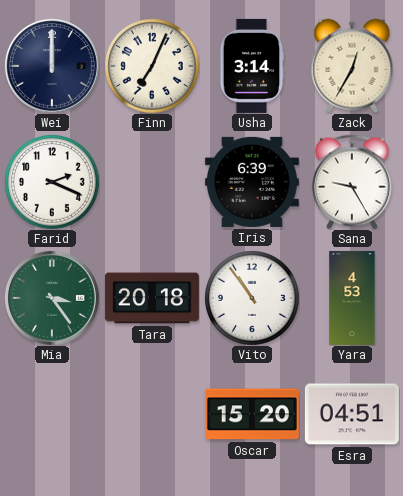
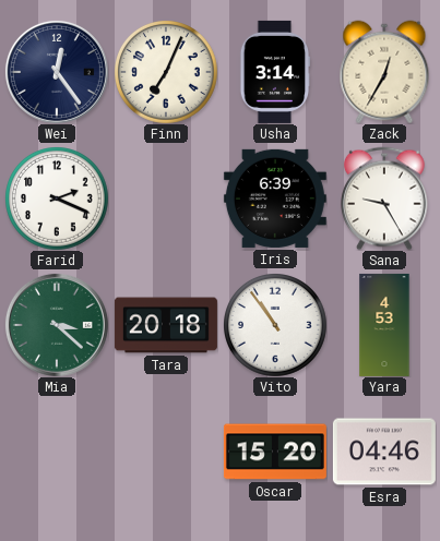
Wei: 12:00 -> 12:24 (57, 72)
Mia: 3:24 -> 3:22 (57, 325)
Esra: 04:51 -> 04:46 (384, 452)
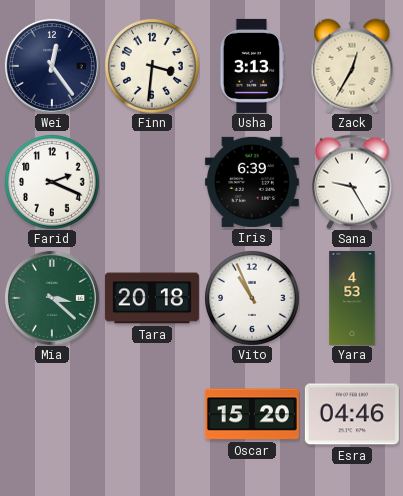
Finn: 7:04 -> 3:31 (152, 66)
Usha: 3:14 -> 3:13 (252, 66)
Vito: 10:54 -> 10:56 (252, 298)
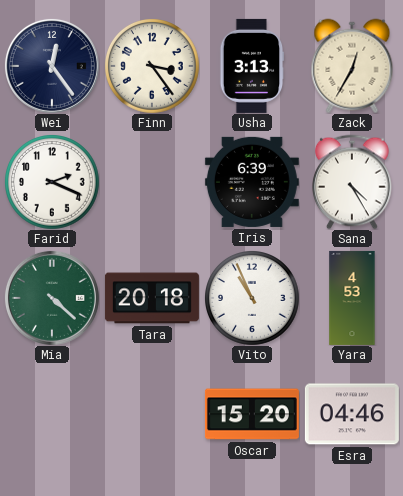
Finn: 3:31 -> 3:24 (152, 66)
Sana: 9:25 -> 4:25 (353, 182)
Mia: 3:22 -> 4:22 (52, 298)
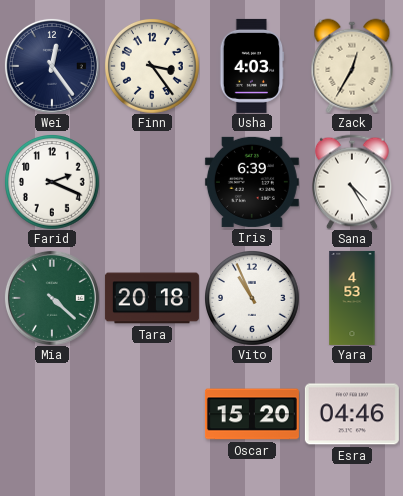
Usha: 3:13 -> 4:03 (252, 66)
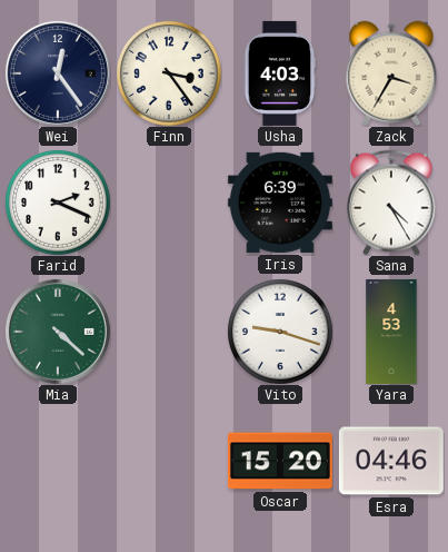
Zack: 12:35 -> 3:35 (391, 73)
Tara: 20:18 -> none (152, 298)
Vito: 10:56 -> 9:18 (280, 332)
